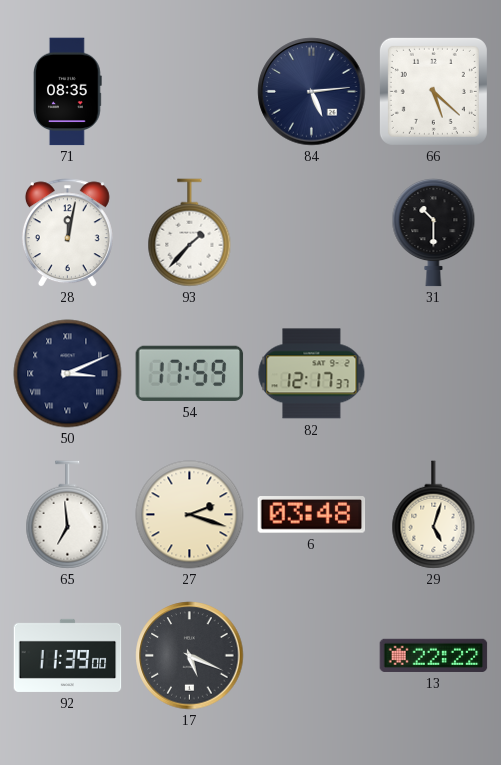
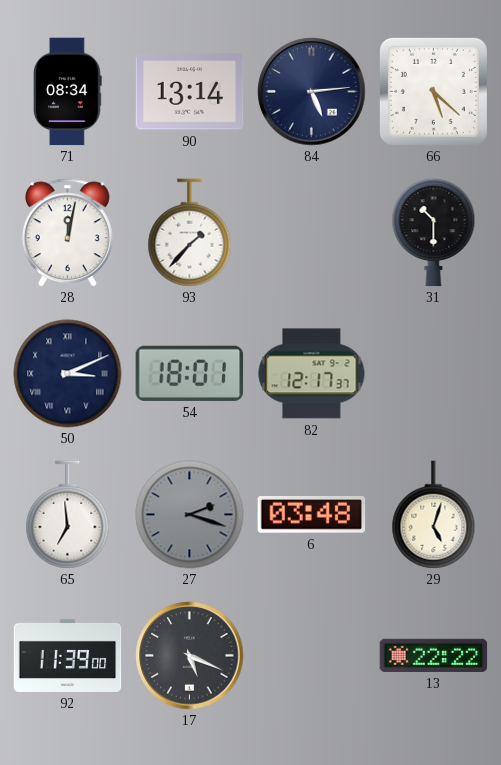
71: 08:35 -> 08:34 (68, 92)
90: none -> 13:14 (190, 92)
54: 17:59 -> 18:01 (190, 373)
27 dial: cream -> grey (190, 515)
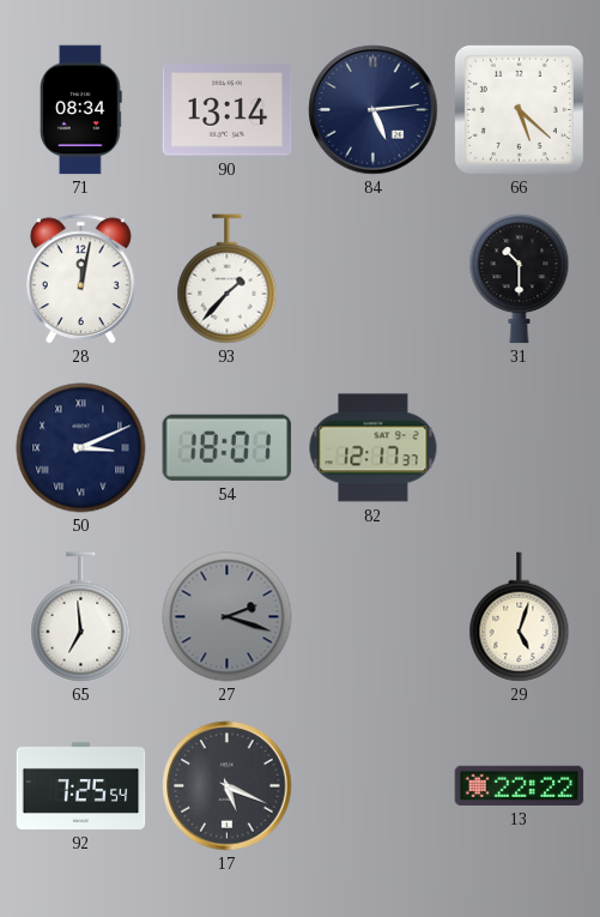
6: 03:48 -> none (312, 515)
92: 11:39 -> 7:25 (81, 785)
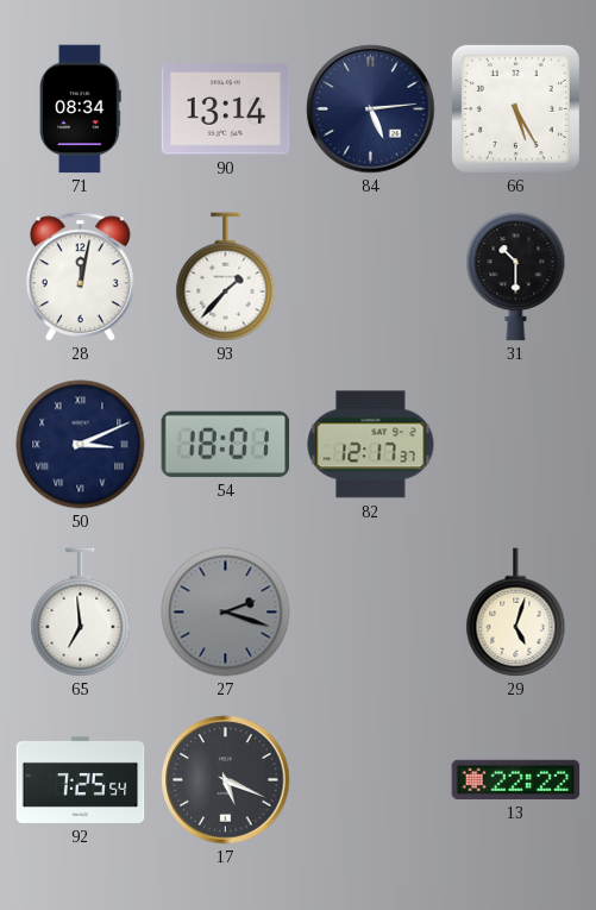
66: 5:22 -> 5:25 (515, 108)
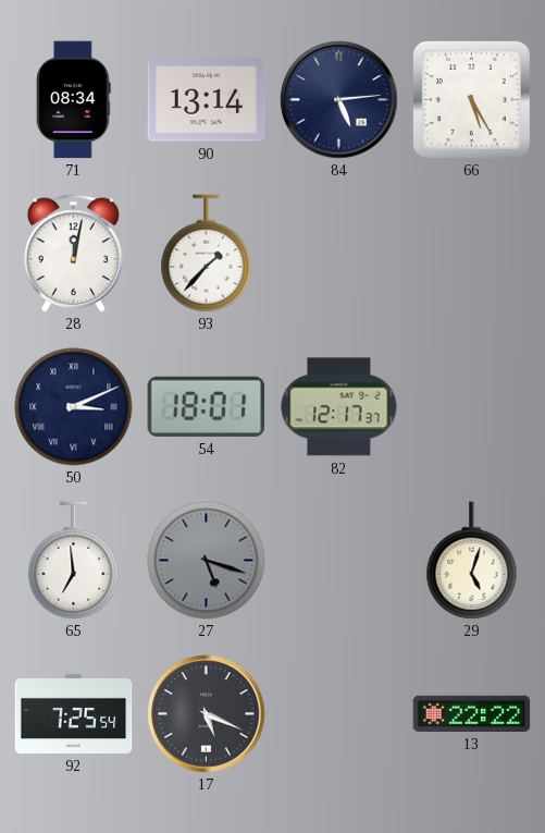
31: 10:30 -> none (516, 277)
27: 2:18 -> 5:18 (207, 561)
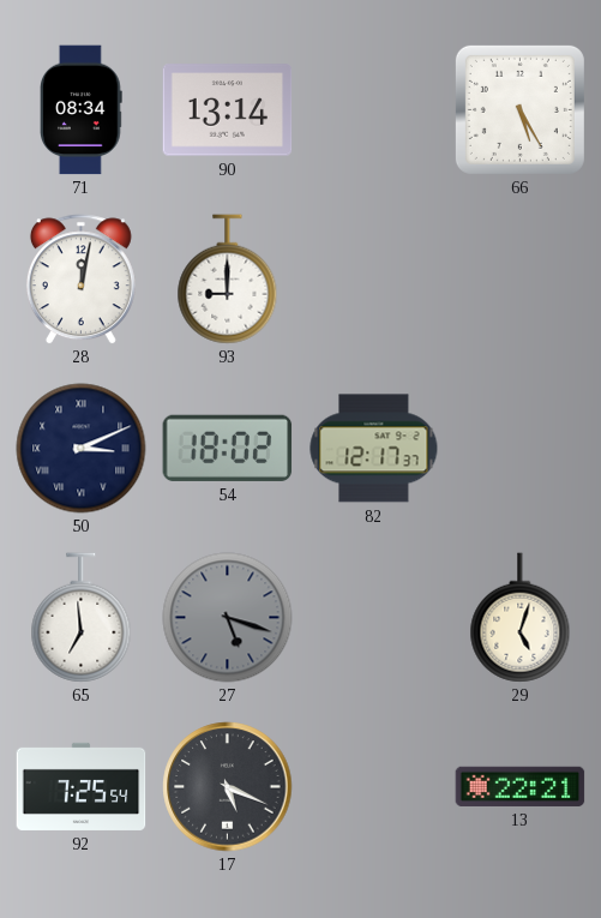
84: 5:14 -> none (339, 100)
93: 1:37 -> 9:00 (228, 280)
54: 18:01 -> 18:02 (228, 448)
13: 22:22 -> 22:21 (521, 786)
